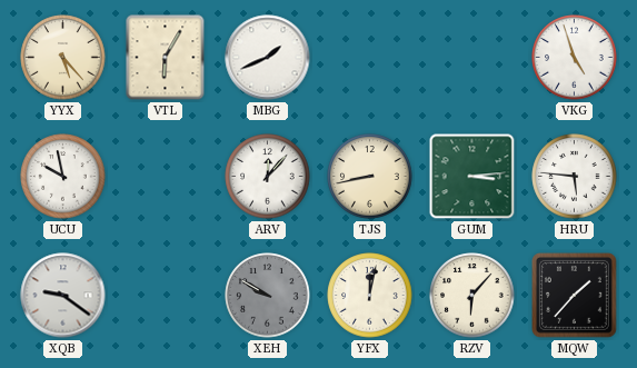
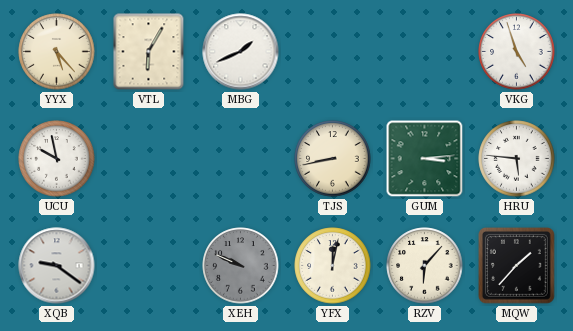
ARV: 12:07 -> none (268, 177)
XEH: 9:50 -> 9:49 (241, 266)
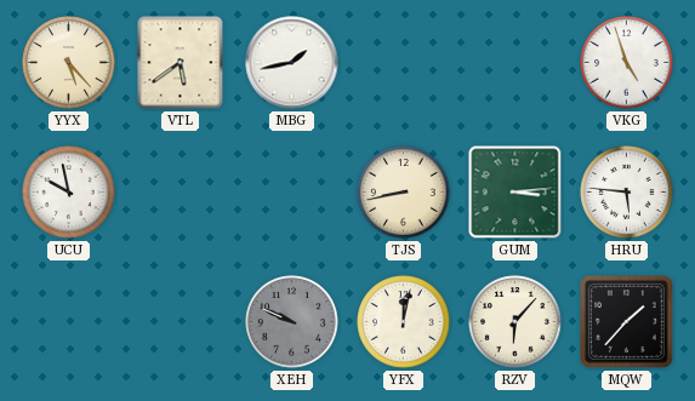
VTL: 6:05 -> 5:39 (181, 63)
MBG: 1:41 -> 1:43 (292, 63)
XQB: 9:21 -> none (57, 266)
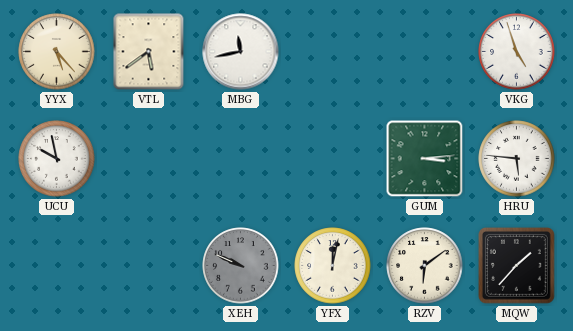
MBG: 1:43 -> 11:43 (241, 52)
TJS: 8:43 -> none (404, 193)
RZV: 6:07 -> 6:09 (425, 266)
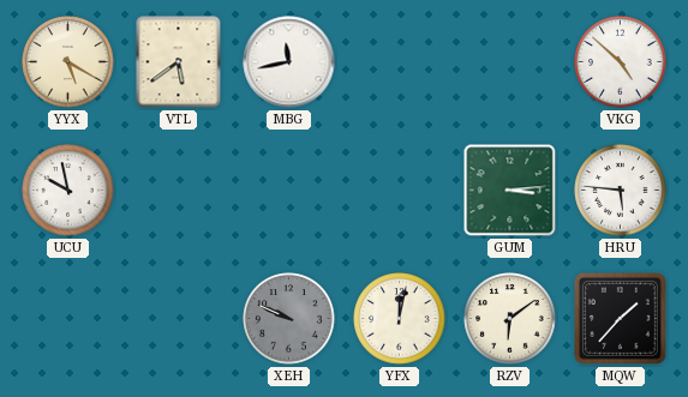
YYX: 5:23 -> 5:20 (68, 62)
VKG: 4:57 -> 4:52 (621, 62)
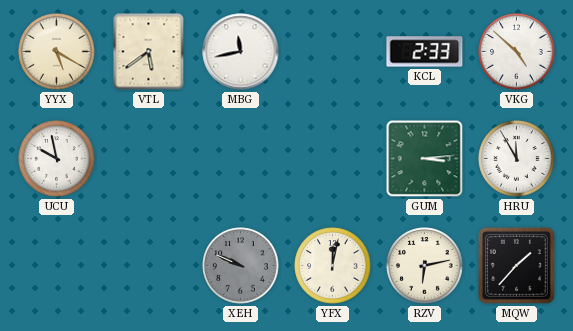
KCL: none -> 2:33 (425, 52)
HRU: 5:46 -> 11:55 (517, 159)
RZV: 6:09 -> 6:13 (425, 266)
